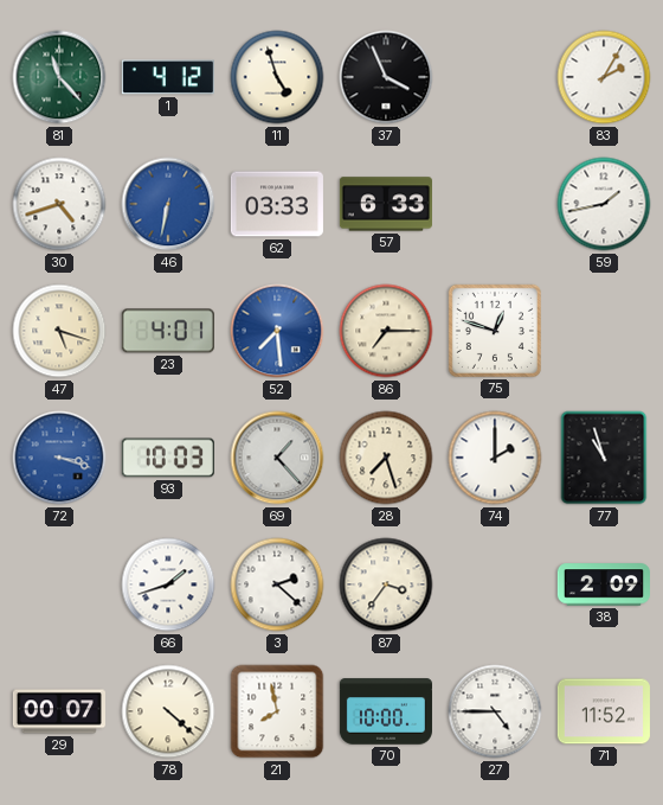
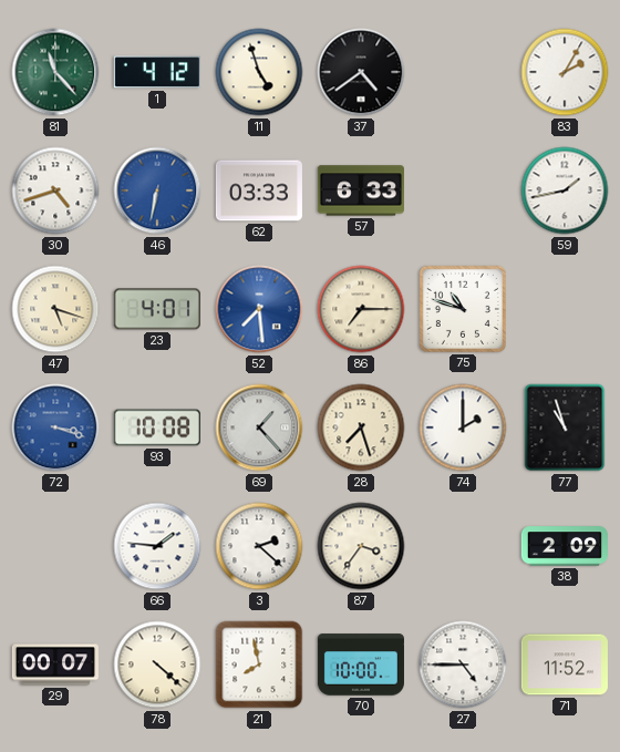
37: 3:56 -> 4:39 (361, 72)
75: 12:48 -> 10:48 (463, 309)
93: 10:03 -> 10:08 (157, 427)
66: 1:42 -> 1:46 (157, 546)
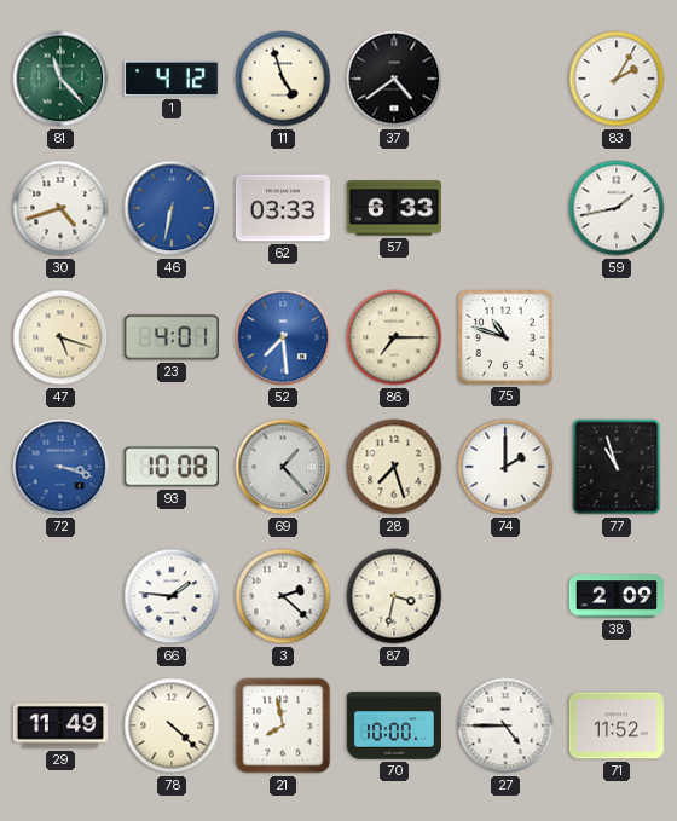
87: 3:36 -> 3:32 (394, 596)
29: 00:07 -> 11:49 (60, 725)
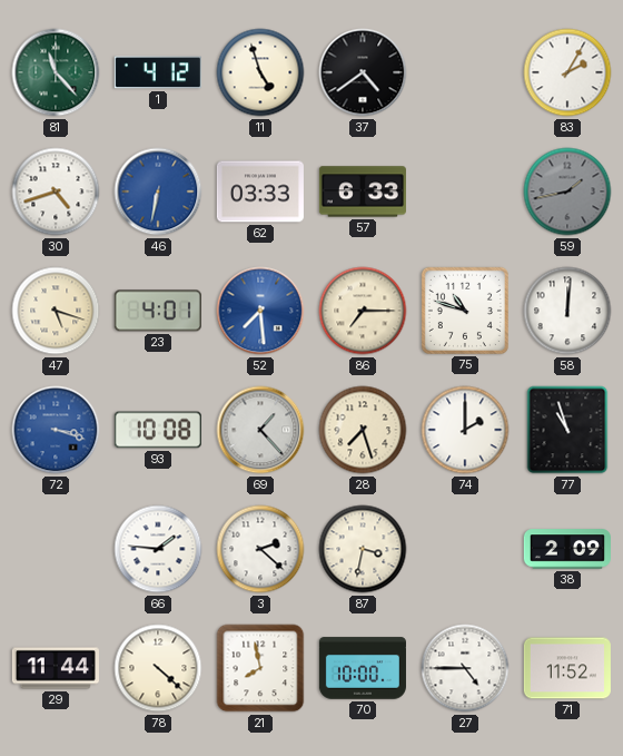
59 dial: white -> grey (567, 192)
58: none -> 12:01 (567, 311)
29: 11:49 -> 11:44 (56, 668)
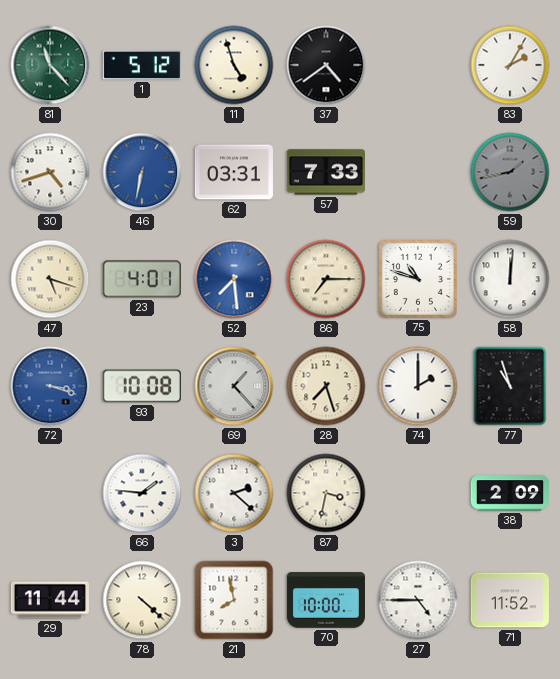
1: 4:12 -> 5:12 (142, 65)
62: 03:33 -> 03:31 (234, 172)
57: 6:33 -> 7:33 (326, 172)
